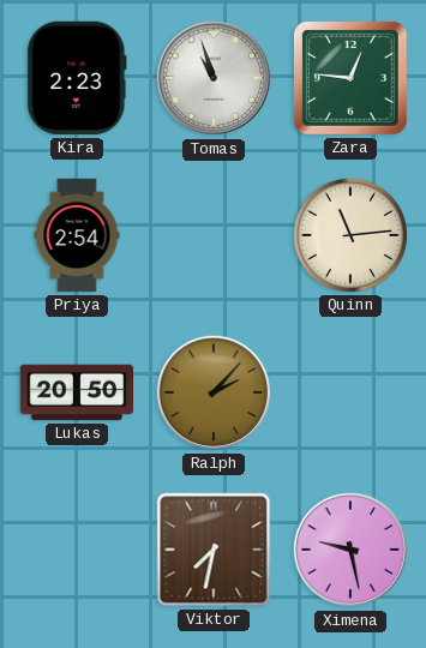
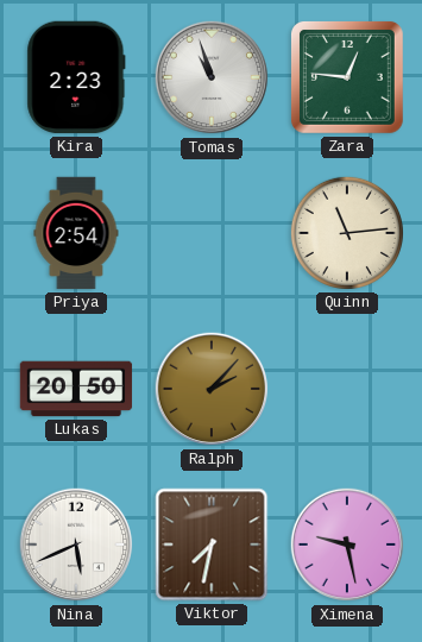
Nina: none -> 5:41 (76, 545)
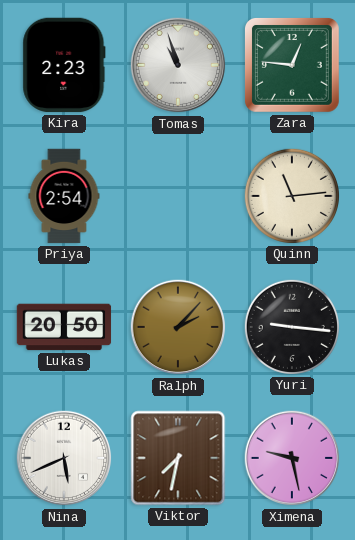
Yuri: none -> 9:16 (292, 327)
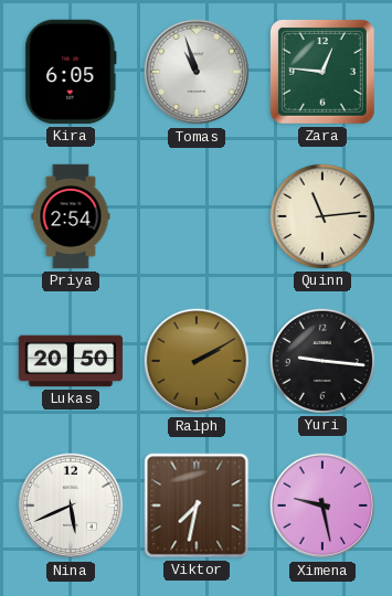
Kira: 2:23 -> 6:05 (71, 72)
Ralph: 2:07 -> 2:10 (197, 361)
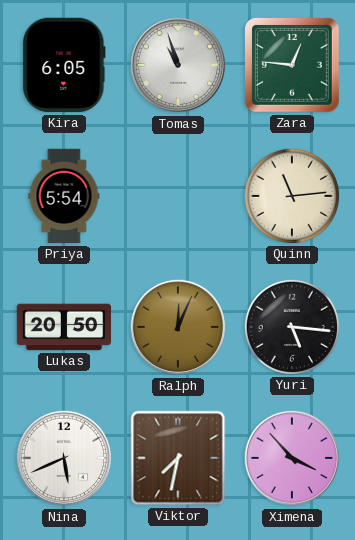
Priya: 2:54 -> 5:54 (64, 196)
Ralph: 2:10 -> 12:04 (178, 327)
Yuri: 9:16 -> 5:16 (292, 327)
Ximena: 9:28 -> 3:53 (292, 458)
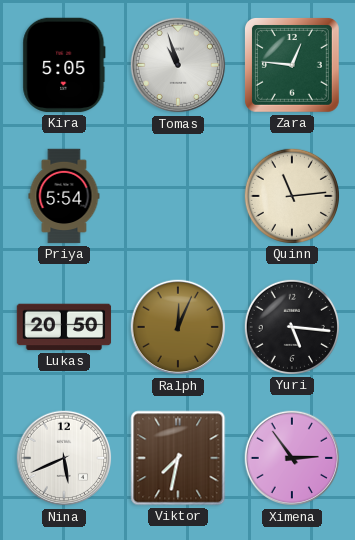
Kira: 6:05 -> 5:05 (64, 65)
Ximena: 3:53 -> 2:54 (292, 458)
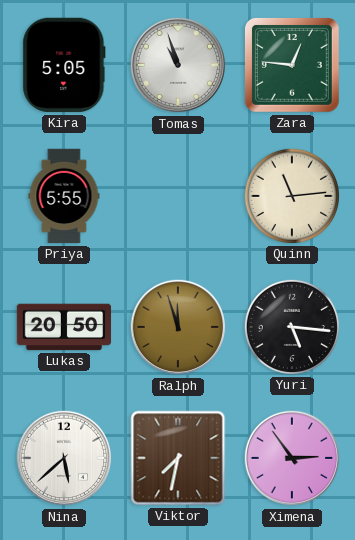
Priya: 5:54 -> 5:55 (64, 196)
Ralph: 12:04 -> 11:57 (178, 327)
Nina: 5:41 -> 5:38 (64, 458)
